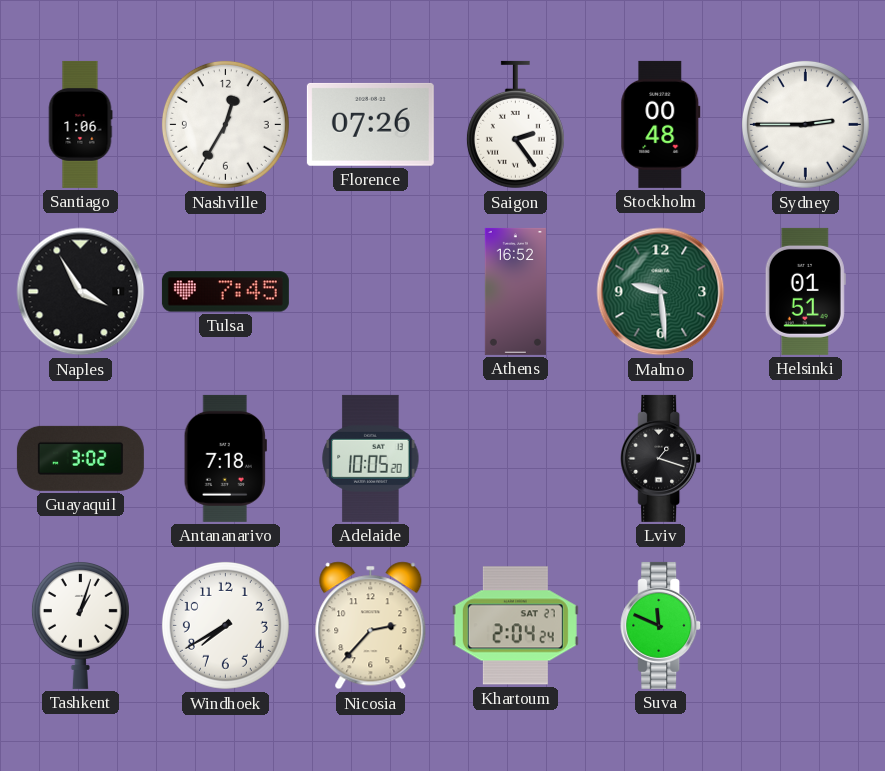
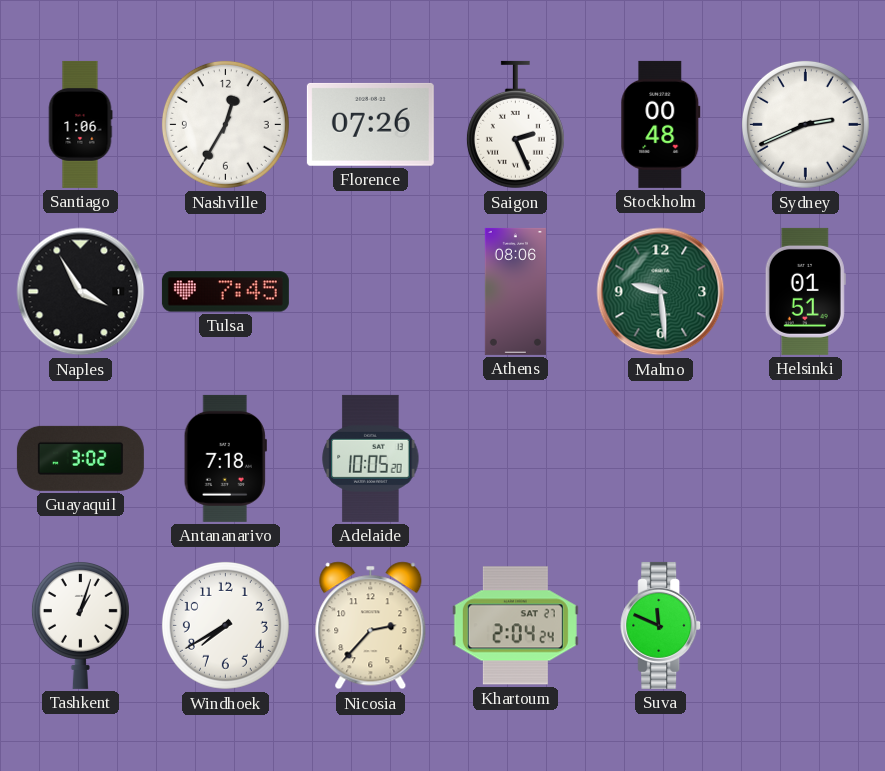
Saigon: 2:24 -> 2:26 (515, 125)
Sydney: 2:45 -> 2:41 (805, 124)
Athens: 16:52 -> 08:06 (515, 291)
Lviv: 1:18 -> none (661, 458)
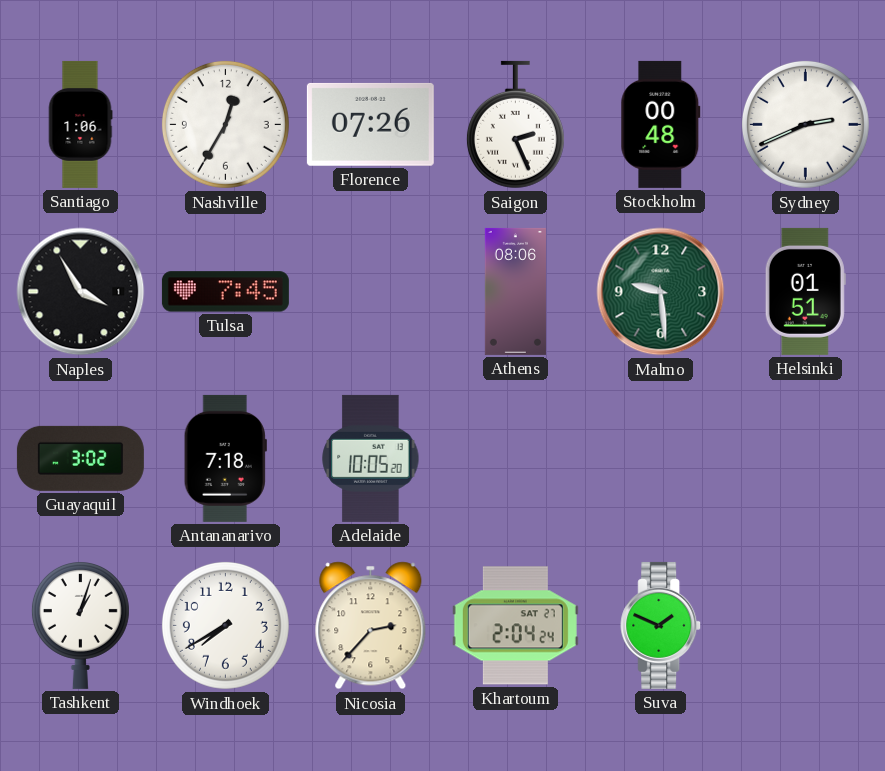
Suva: 11:49 -> 1:49 (661, 625)
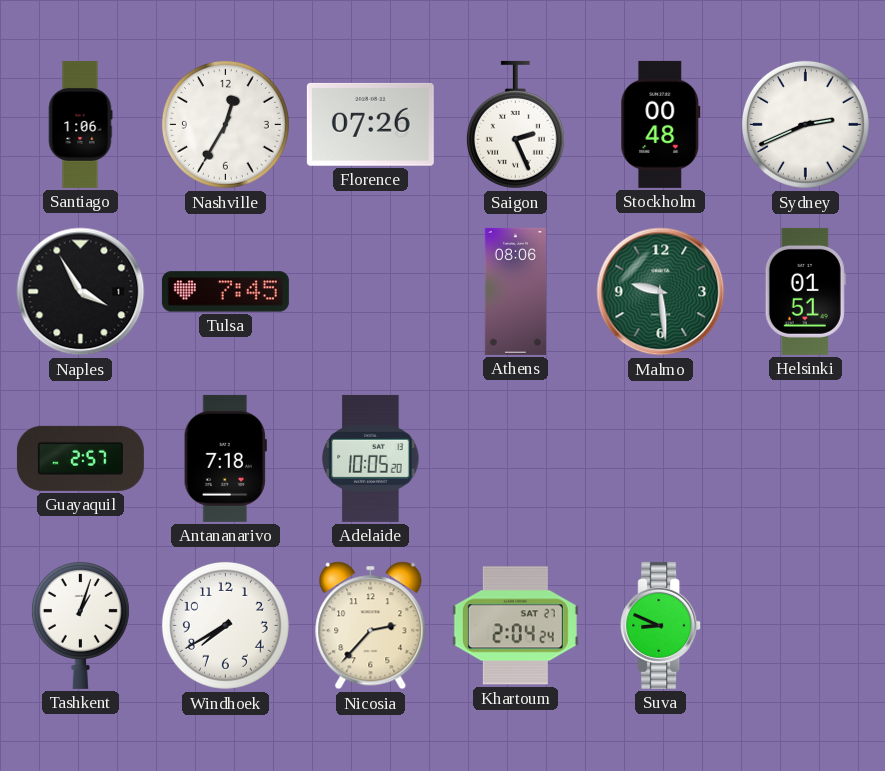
Guayaquil: 3:02 -> 2:57 (80, 458)
Suva: 1:49 -> 8:49 (661, 625)
